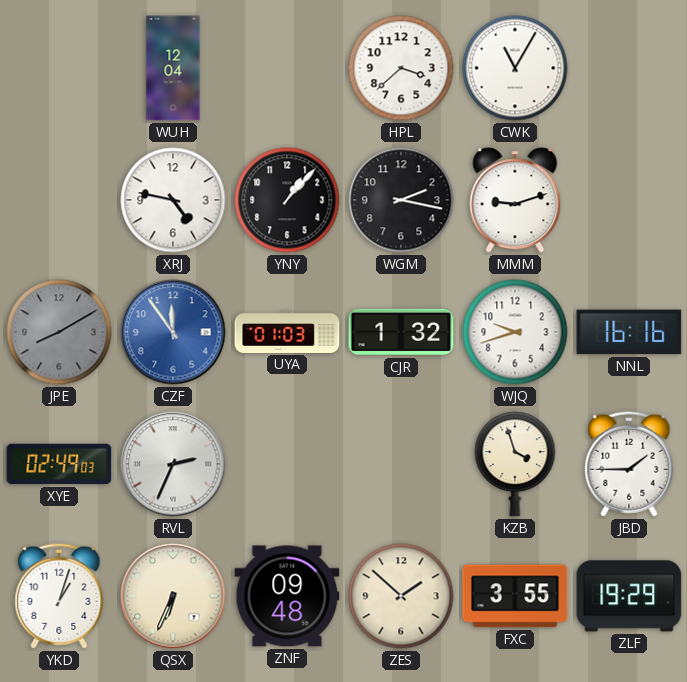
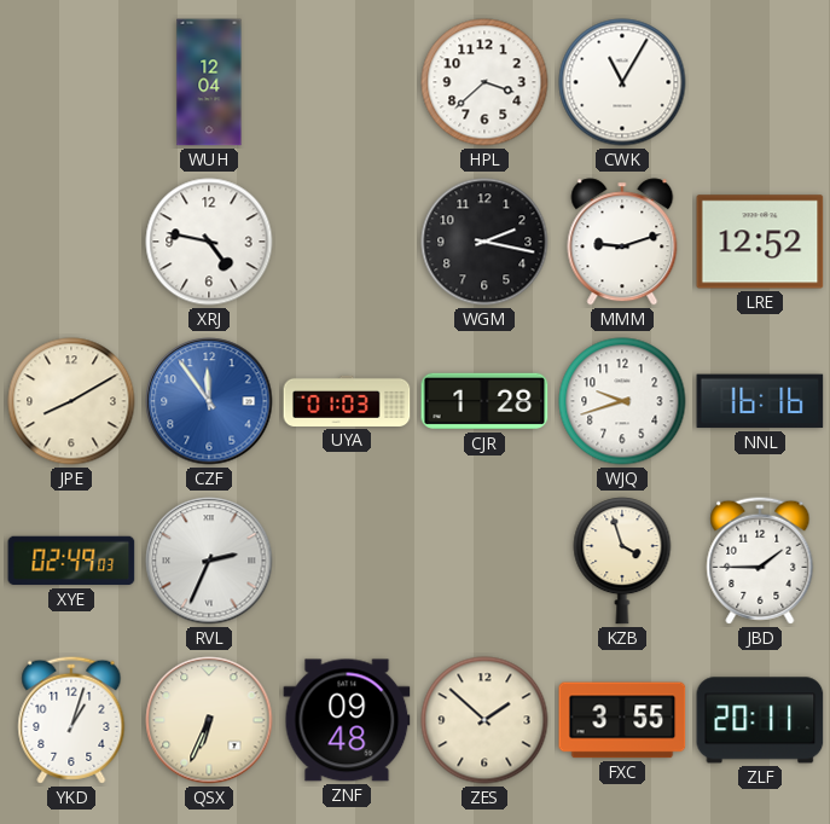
YNY: 1:07 -> none (287, 200)
LRE: none -> 12:52 (760, 242)
JPE dial: grey -> cream (71, 401)
CJR: 1:32 -> 1:28 (484, 401)
ZLF: 19:29 -> 20:11 (760, 720)
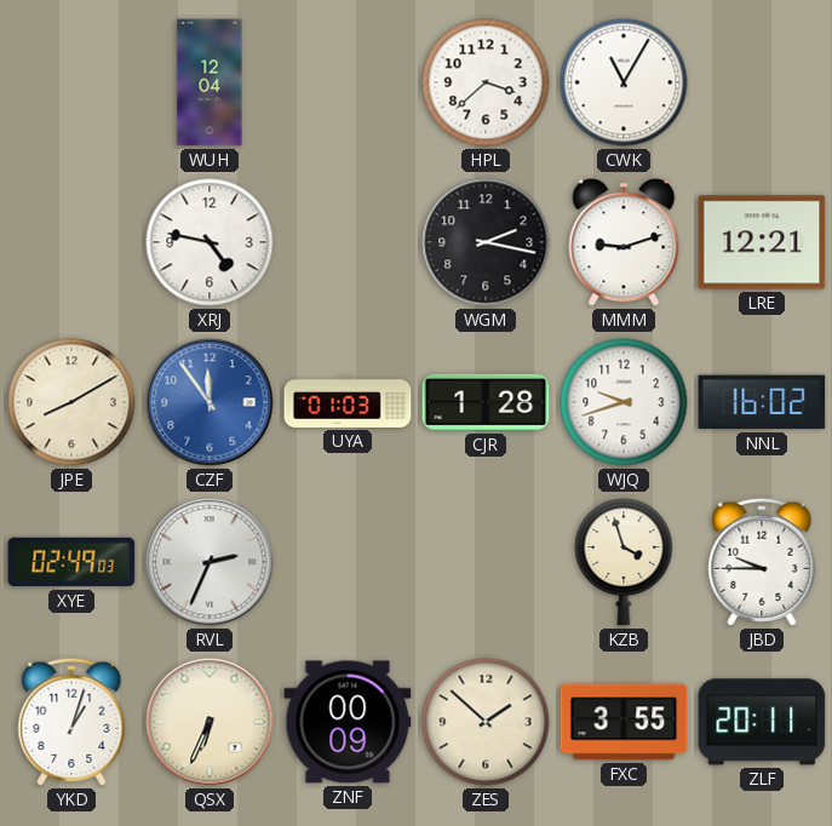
LRE: 12:52 -> 12:21 (762, 242)
NNL: 16:16 -> 16:02 (762, 402)
JBD: 1:45 -> 9:45 (762, 562)
ZNF: 09:48 -> 00:09 (348, 722)
